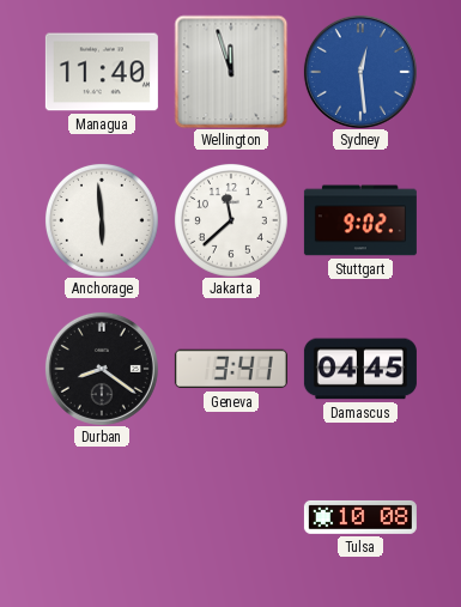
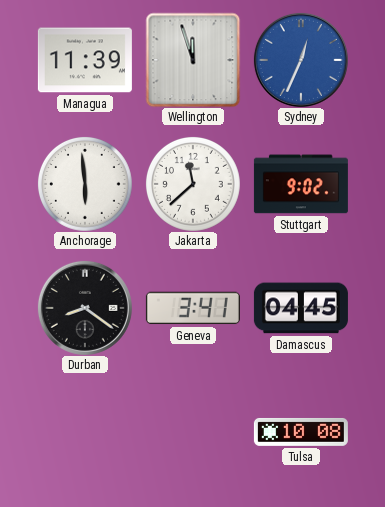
Managua: 11:40 -> 11:39 (85, 60)
Sydney: 12:29 -> 12:34 (301, 60)
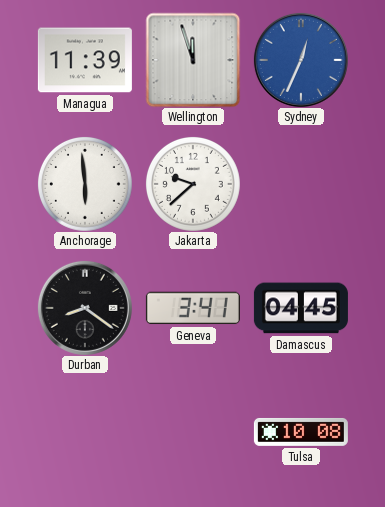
Jakarta: 11:38 -> 9:38 (193, 184)
Stuttgart: 9:02 -> none (301, 184)
